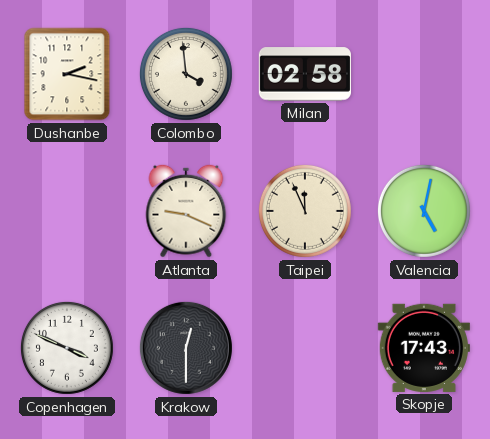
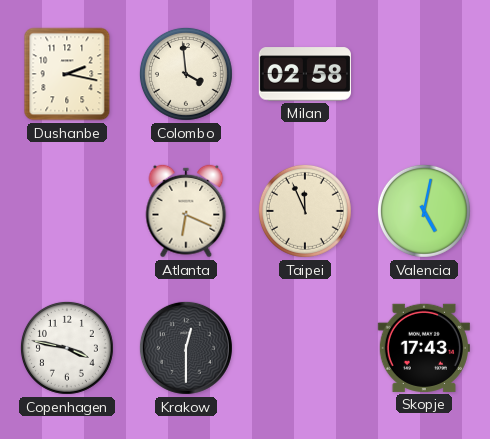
Atlanta: 9:19 -> 6:19 (186, 211)
Copenhagen: 3:49 -> 3:47 (67, 348)
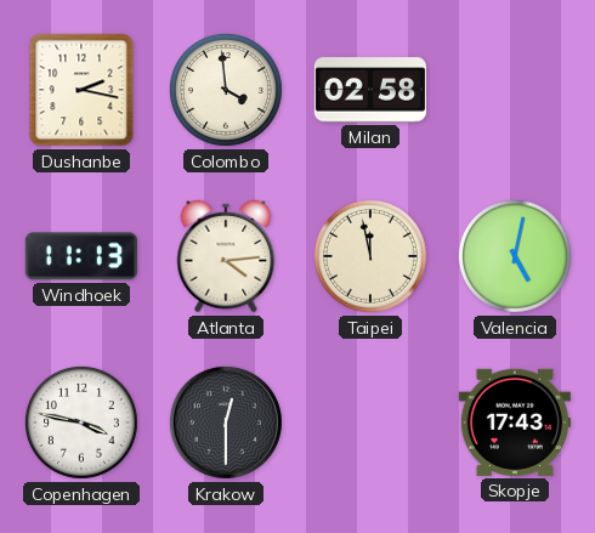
Windhoek: none -> 11:13 (81, 256)
Atlanta: 6:19 -> 4:14 (226, 256)
Taipei: 11:56 -> 11:58 (370, 256)
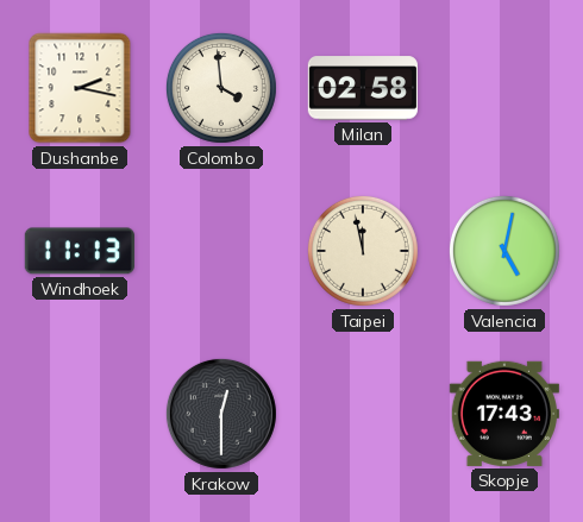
Atlanta: 4:14 -> none (226, 256)
Copenhagen: 3:47 -> none (81, 423)
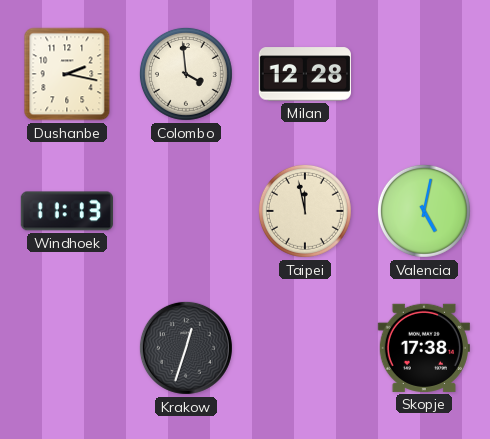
Milan: 02:58 -> 12:28 (305, 74)
Krakow: 12:30 -> 12:33 (186, 348)
Skopje: 17:43 -> 17:38 (424, 348)
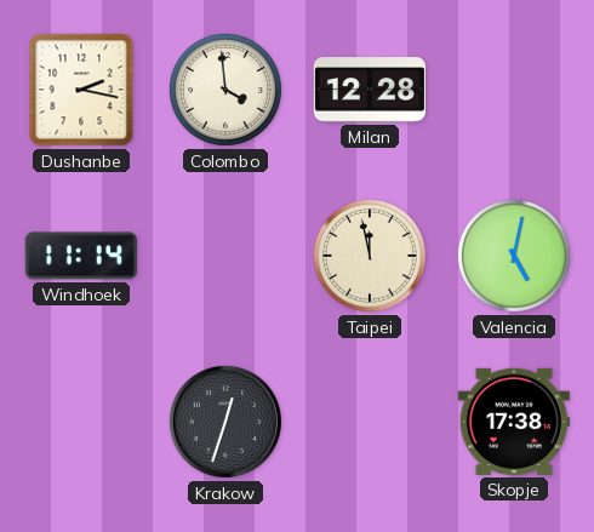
Windhoek: 11:13 -> 11:14 (81, 256)
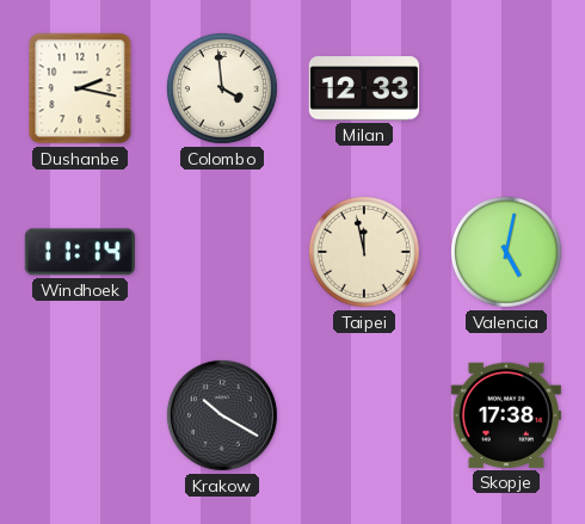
Milan: 12:28 -> 12:33 (364, 88)
Krakow: 12:33 -> 10:20 (222, 415)
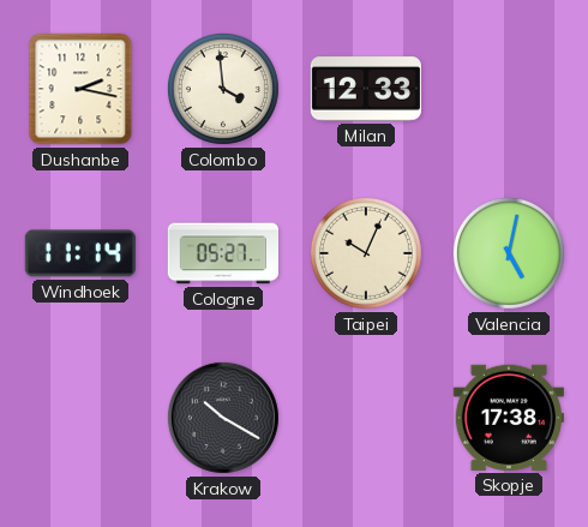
Cologne: none -> 05:27 (222, 253)
Taipei: 11:58 -> 10:04 (366, 253)
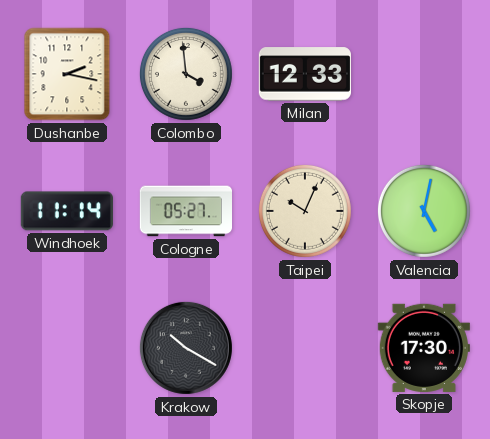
Skopje: 17:38 -> 17:30 (424, 348)
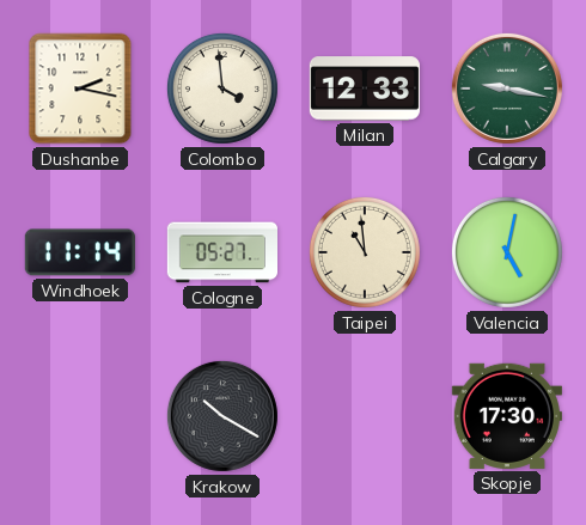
Calgary: none -> 9:17 (507, 88)
Taipei: 10:04 -> 10:59 (365, 252)
